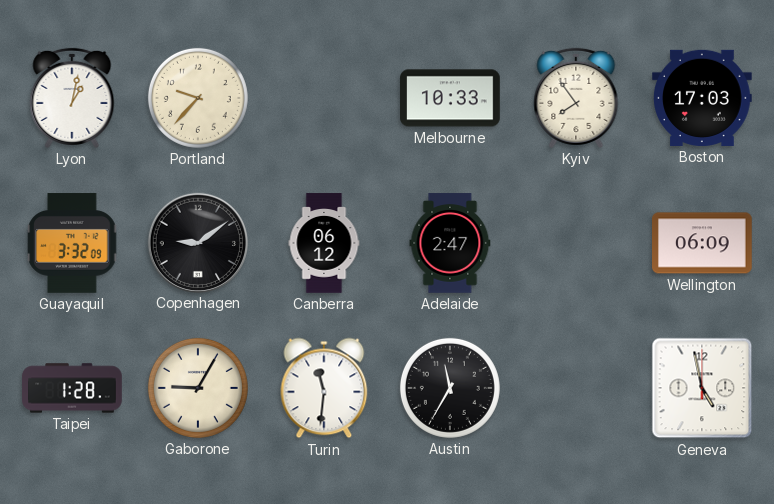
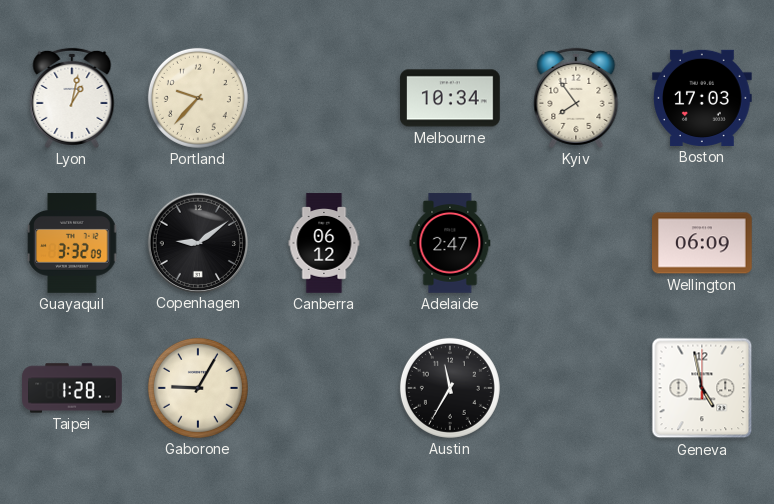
Melbourne: 10:33 -> 10:34 (450, 98)
Turin: 11:31 -> none (324, 388)
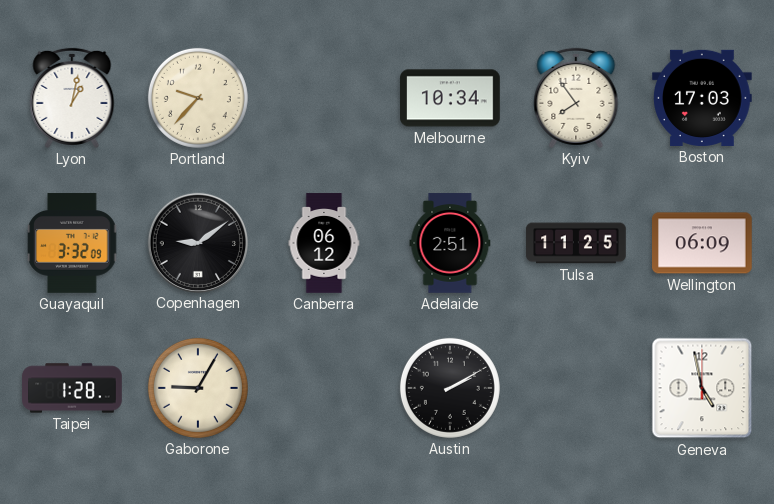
Adelaide: 2:47 -> 2:51 (450, 243)
Tulsa: none -> 11:25 (576, 243)
Austin: 11:35 -> 2:10 (450, 388)
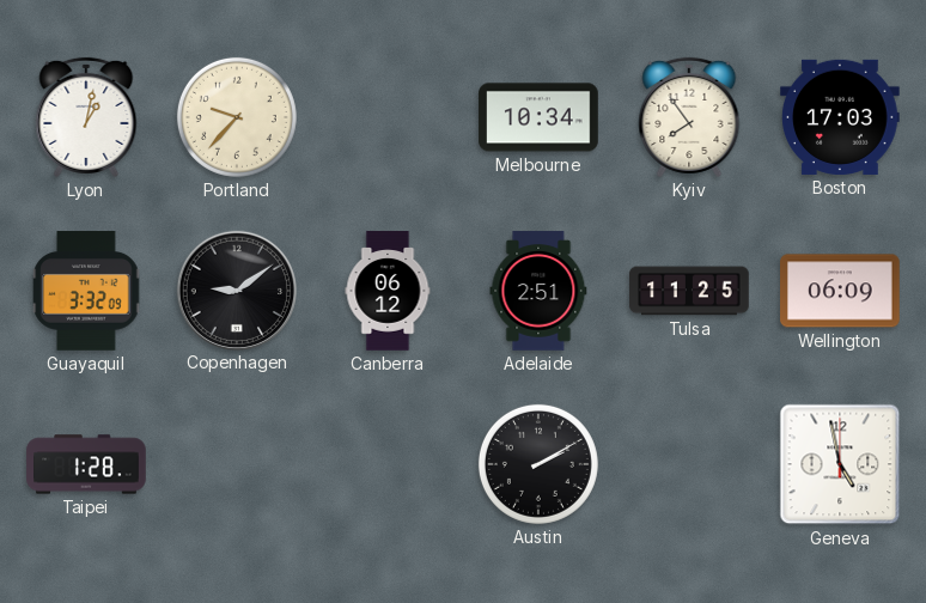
Gaborone: 9:05 -> none (198, 388)
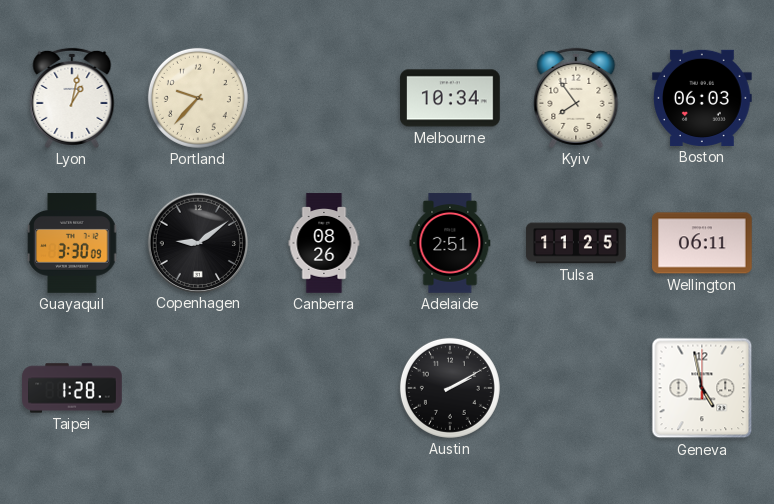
Boston: 17:03 -> 06:03 (702, 98)
Guayaquil: 3:32 -> 3:30 (72, 243)
Canberra: 06:12 -> 08:26 (324, 243)
Wellington: 06:09 -> 06:11 (702, 243)
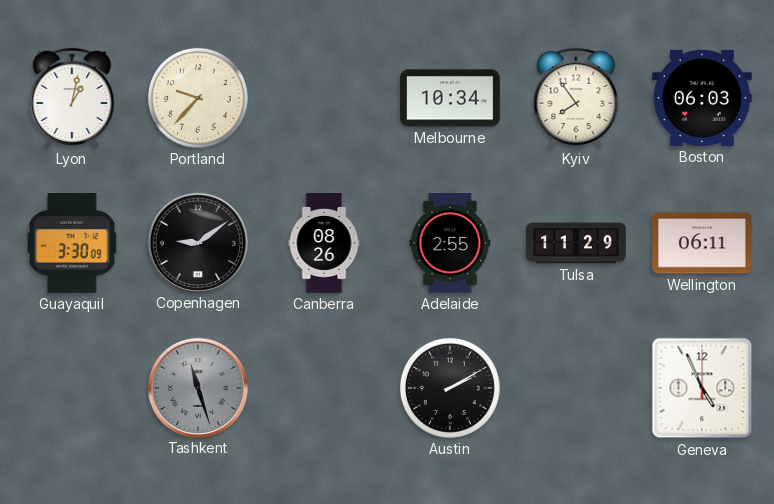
Adelaide: 2:51 -> 2:55 (450, 243)
Tulsa: 11:25 -> 11:29 (576, 243)
Taipei: 1:28 -> none (72, 388)
Tashkent: none -> 11:27 (197, 387)
Geneva: 4:58 -> 4:56 (702, 388)
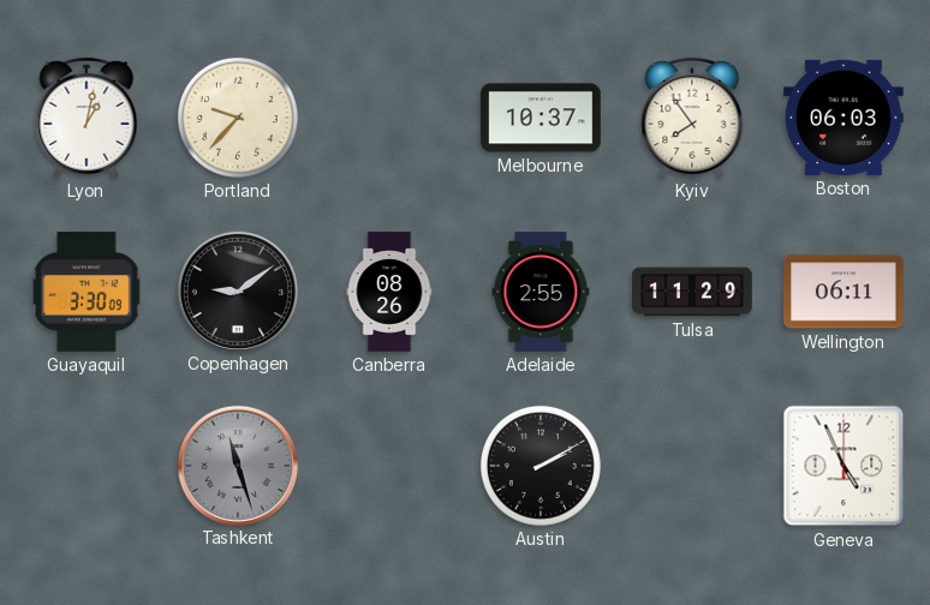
Melbourne: 10:34 -> 10:37 (541, 118)
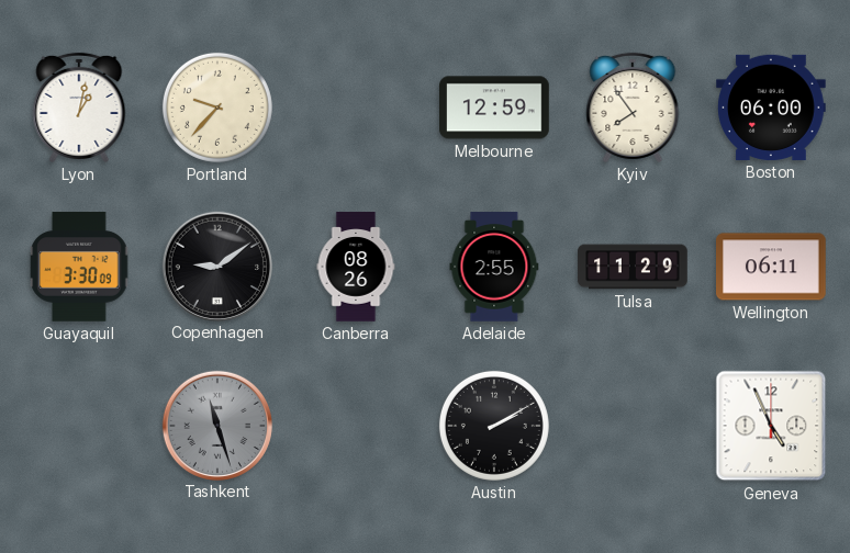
Melbourne: 10:37 -> 12:59 (494, 108)
Boston: 06:03 -> 06:00 (771, 108)
